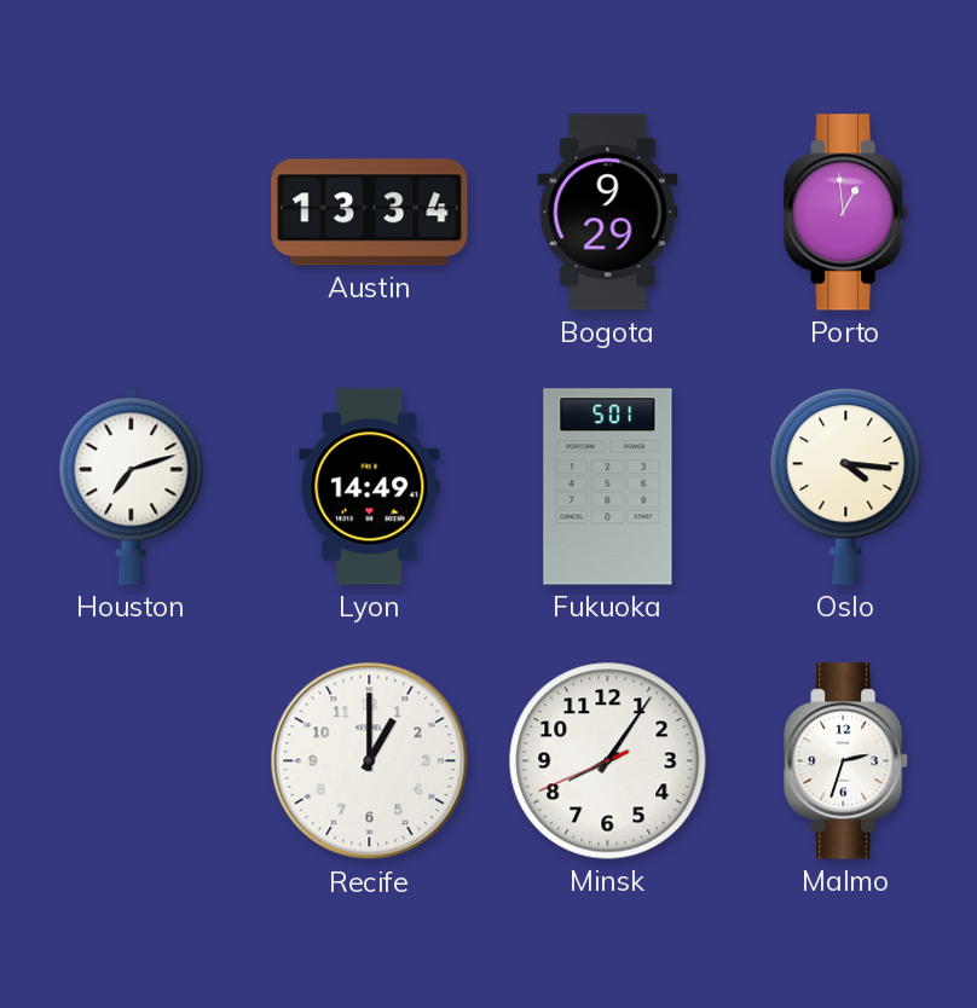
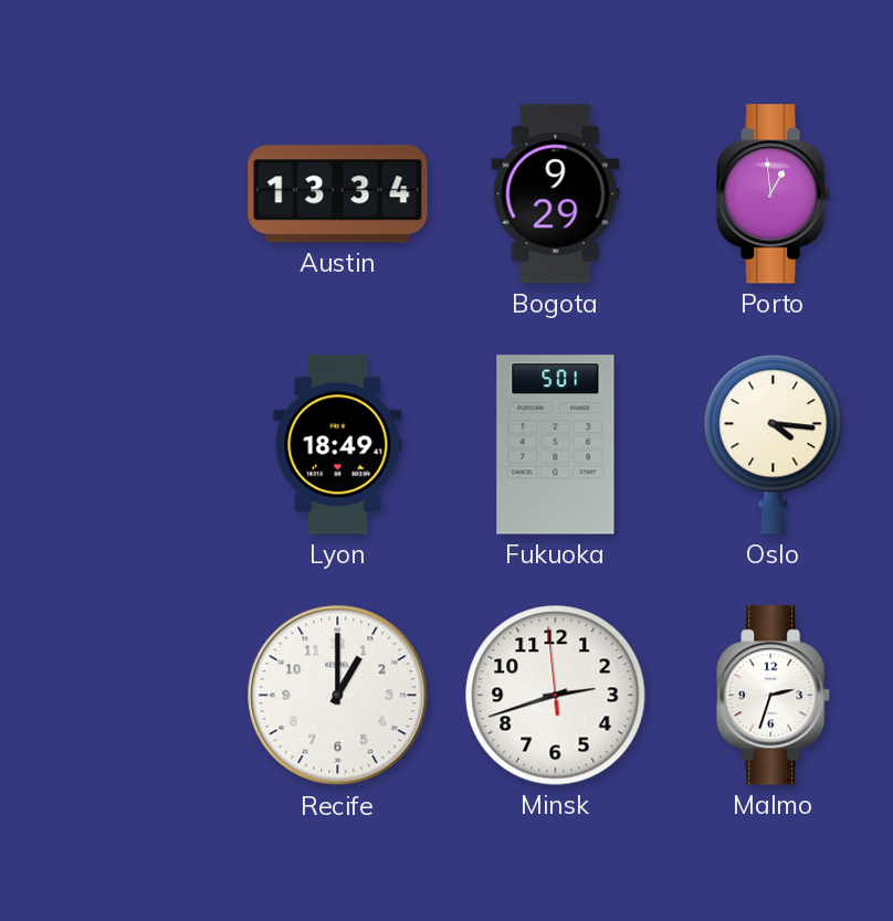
Houston: 7:12 -> none (132, 486)
Lyon: 14:49 -> 18:49 (338, 445)
Minsk: 8:05 -> 2:41 (556, 696)
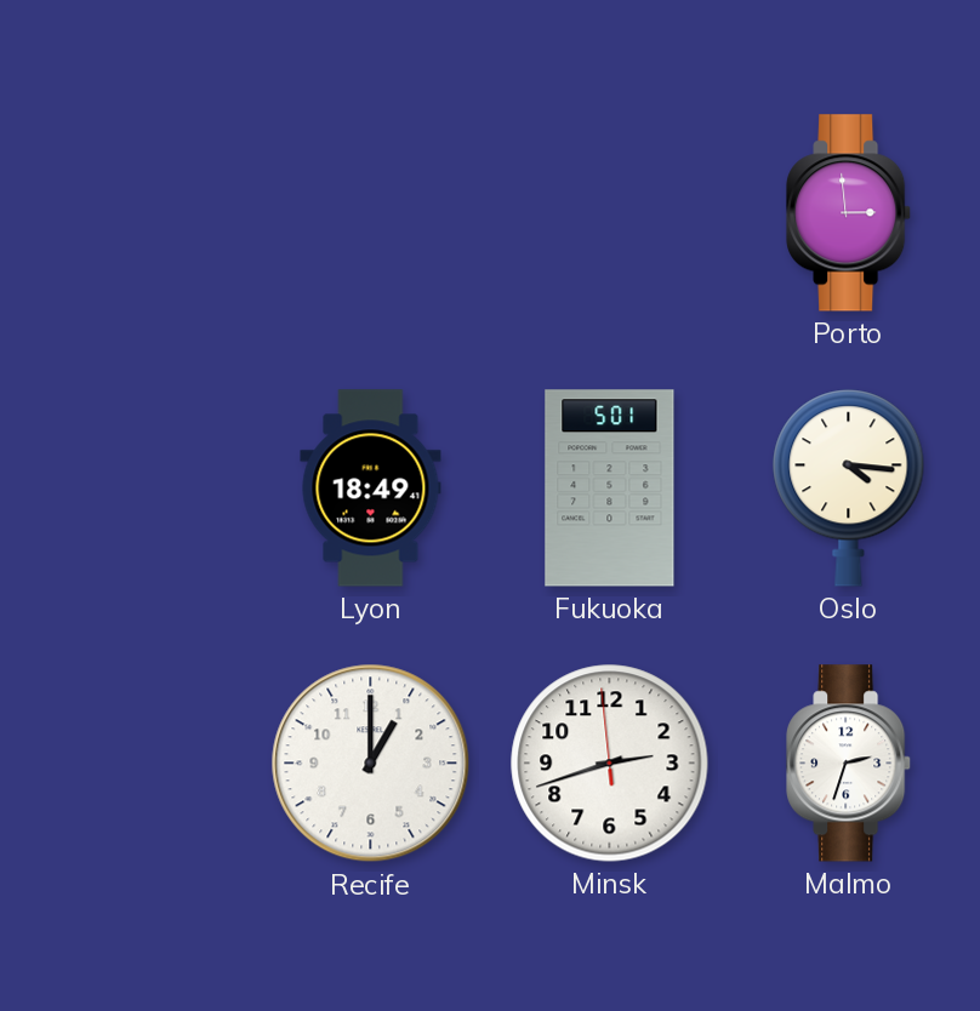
Austin: 13:34 -> none (338, 194)
Bogota: 9:29 -> none (556, 194)
Porto: 12:59 -> 2:59 (849, 213)
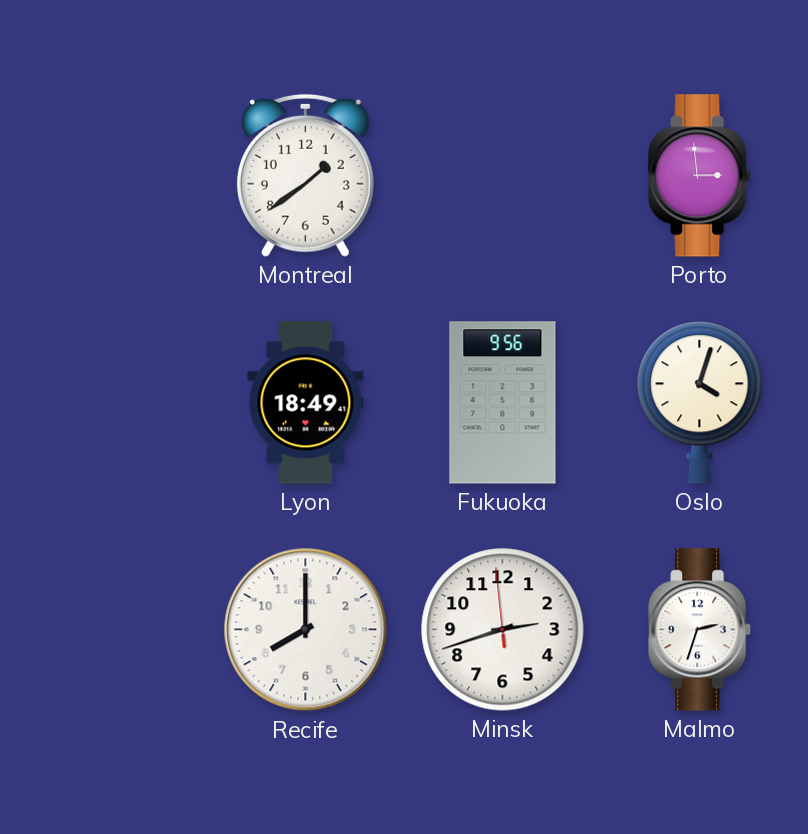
Montreal: none -> 1:39 (305, 175)
Fukuoka: 5:01 -> 9:56 (503, 403)
Oslo: 4:16 -> 4:03 (700, 403)
Recife: 1:00 -> 8:00 (306, 630)
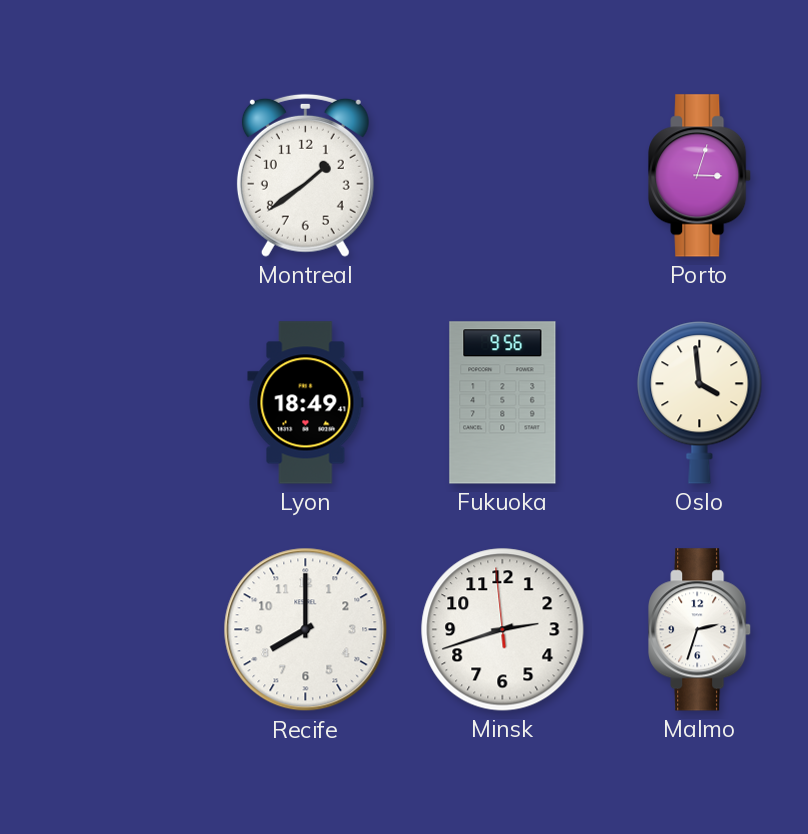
Porto: 2:59 -> 3:03 (700, 176)
Oslo: 4:03 -> 3:59 (700, 403)
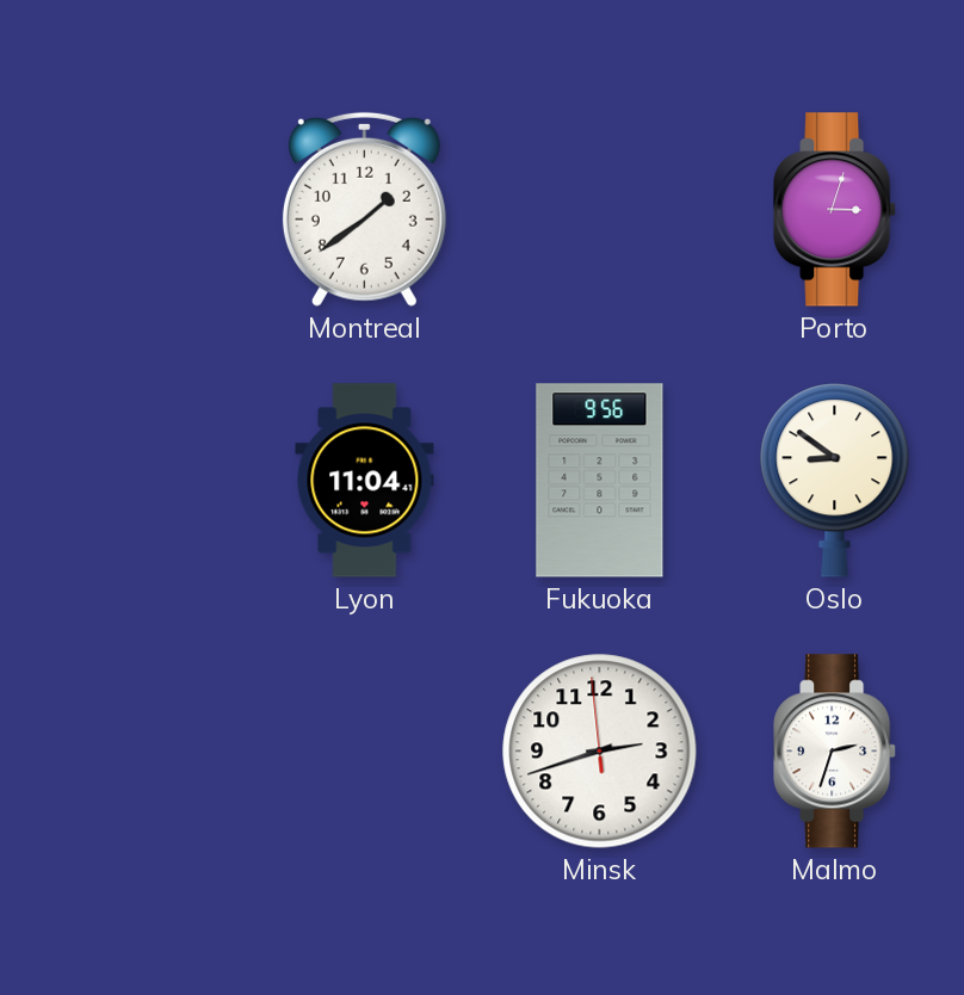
Lyon: 18:49 -> 11:04 (365, 481)
Oslo: 3:59 -> 8:51 (835, 481)
Recife: 8:00 -> none (306, 630)
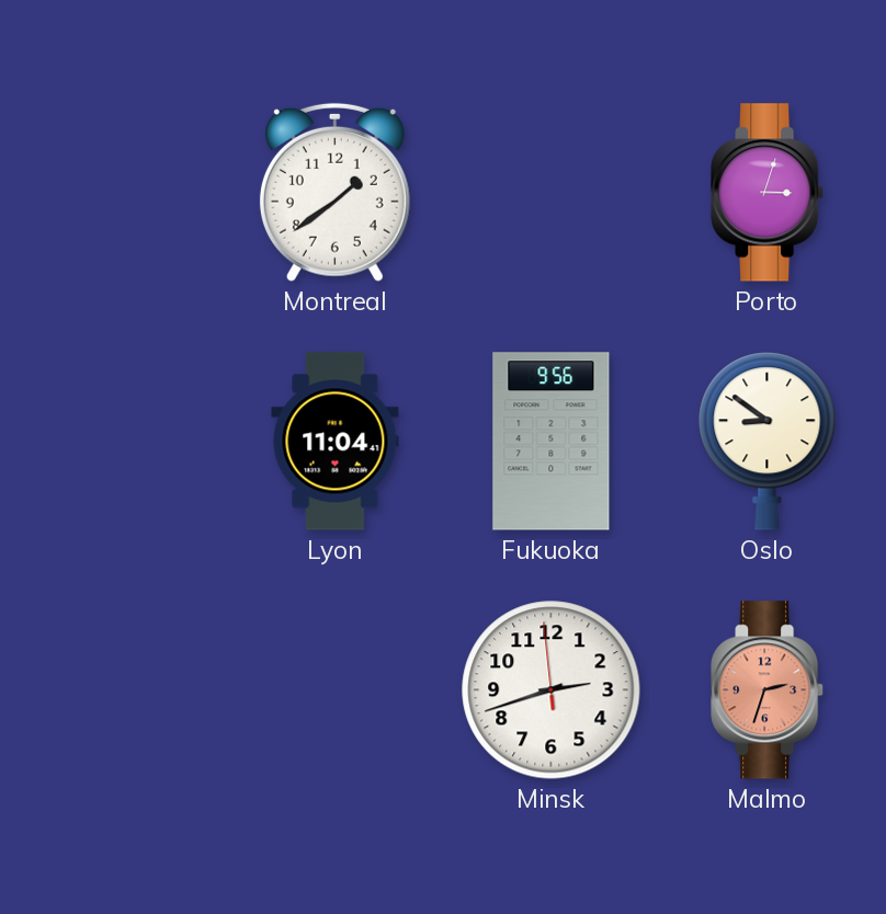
Malmo dial: white -> salmon (768, 690)
